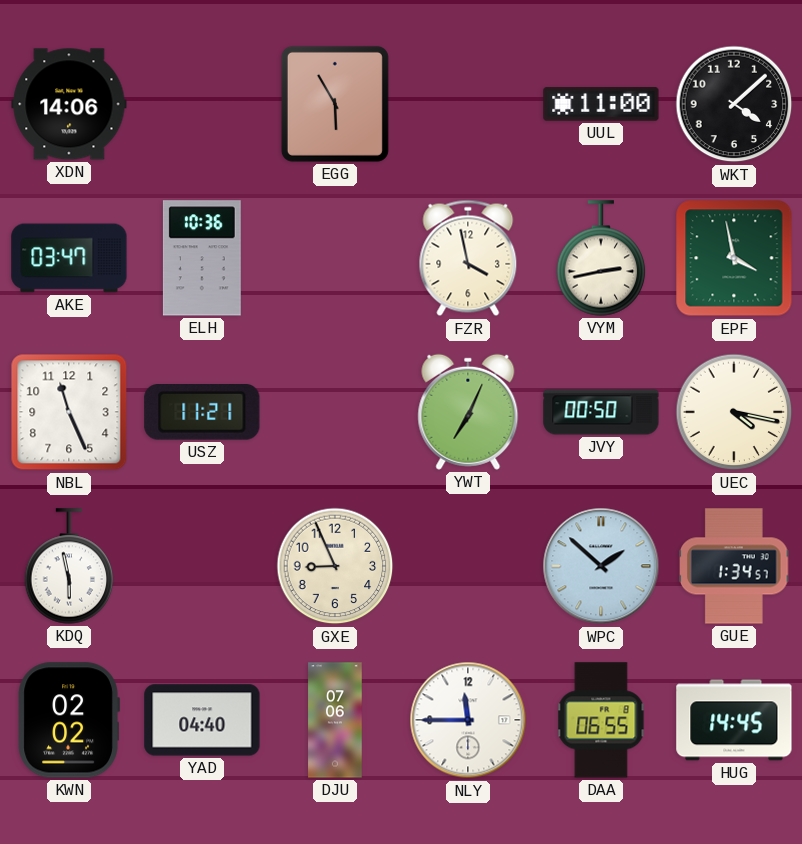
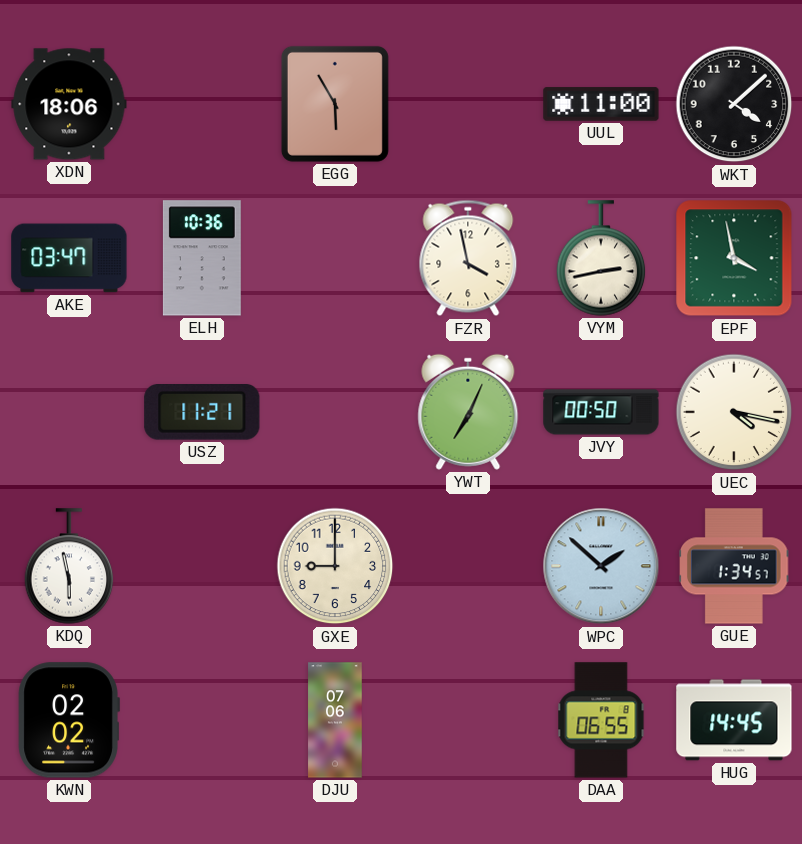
XDN: 14:06 -> 18:06 (69, 104)
NBL: 11:26 -> none (69, 412)
GXE: 8:56 -> 9:00 (335, 566)
YAD: 04:40 -> none (202, 720)
NLY: 11:45 -> none (468, 720)
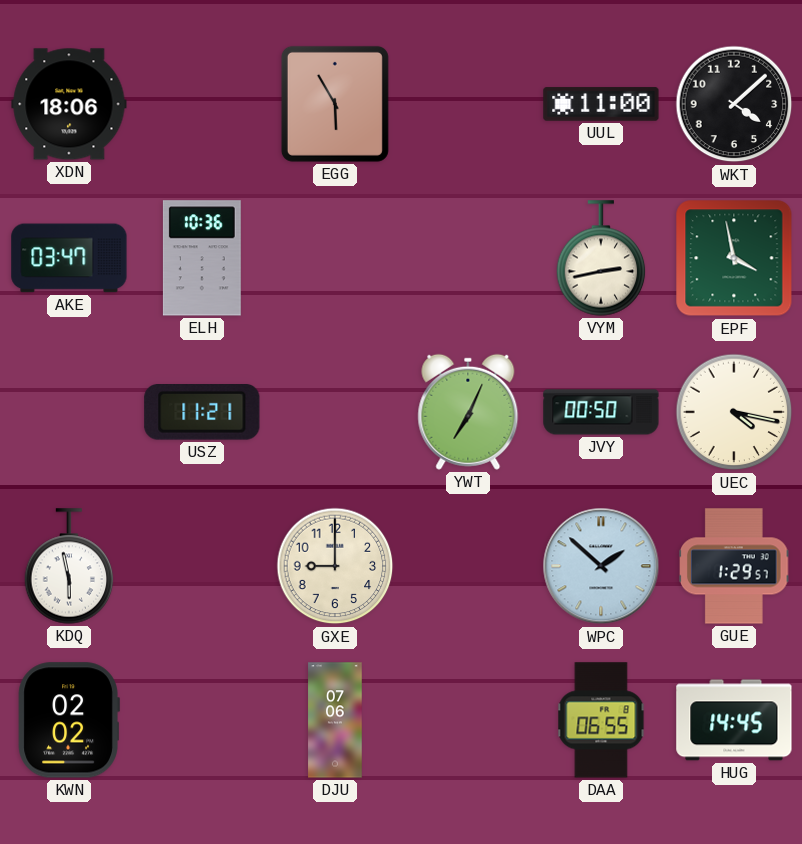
FZR: 3:58 -> none (468, 258)
GUE: 1:34 -> 1:29 (735, 566)
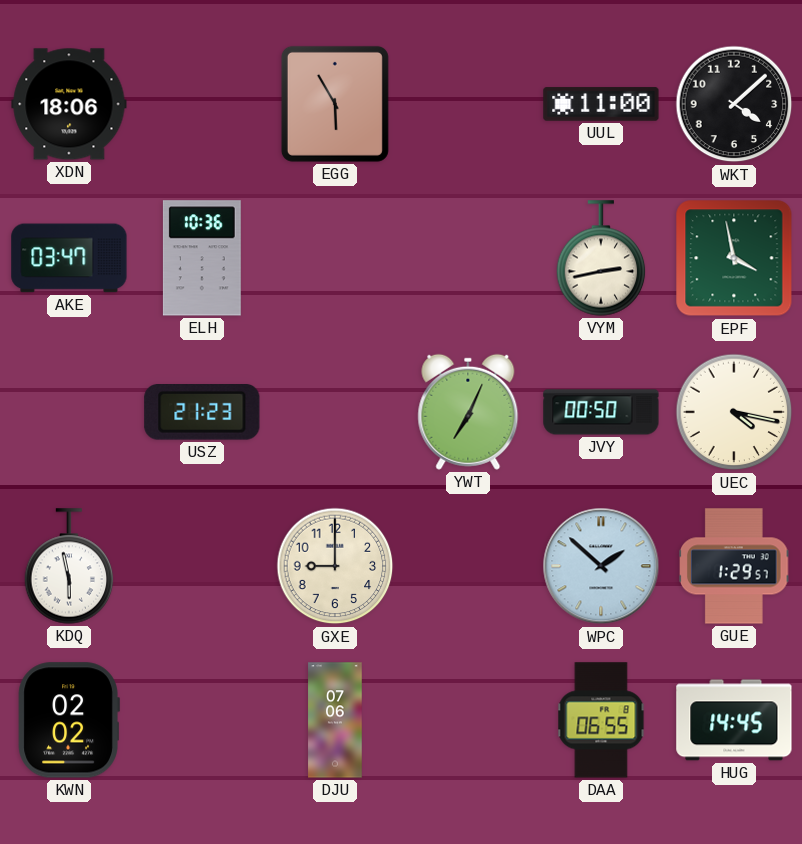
USZ: 11:21 -> 21:23 (202, 413)
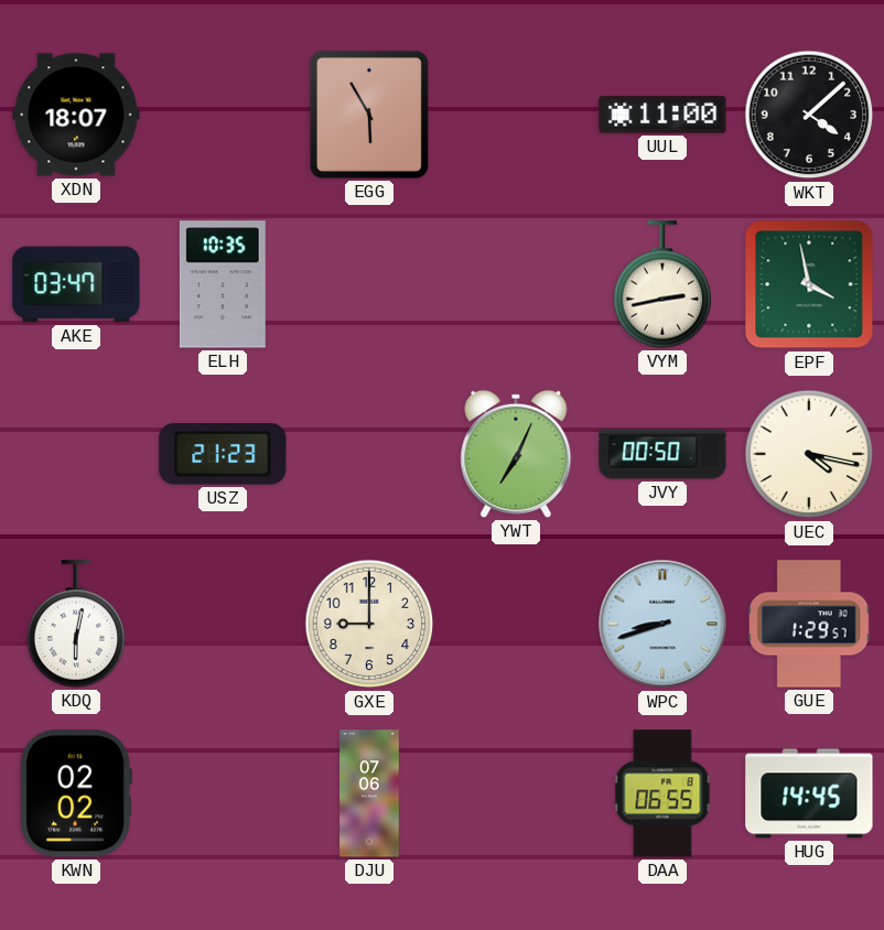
XDN: 18:06 -> 18:07 (76, 115)
ELH: 10:36 -> 10:35 (223, 284)
KDQ: 5:58 -> 6:02 (76, 624)
WPC: 1:52 -> 8:42 (662, 624)
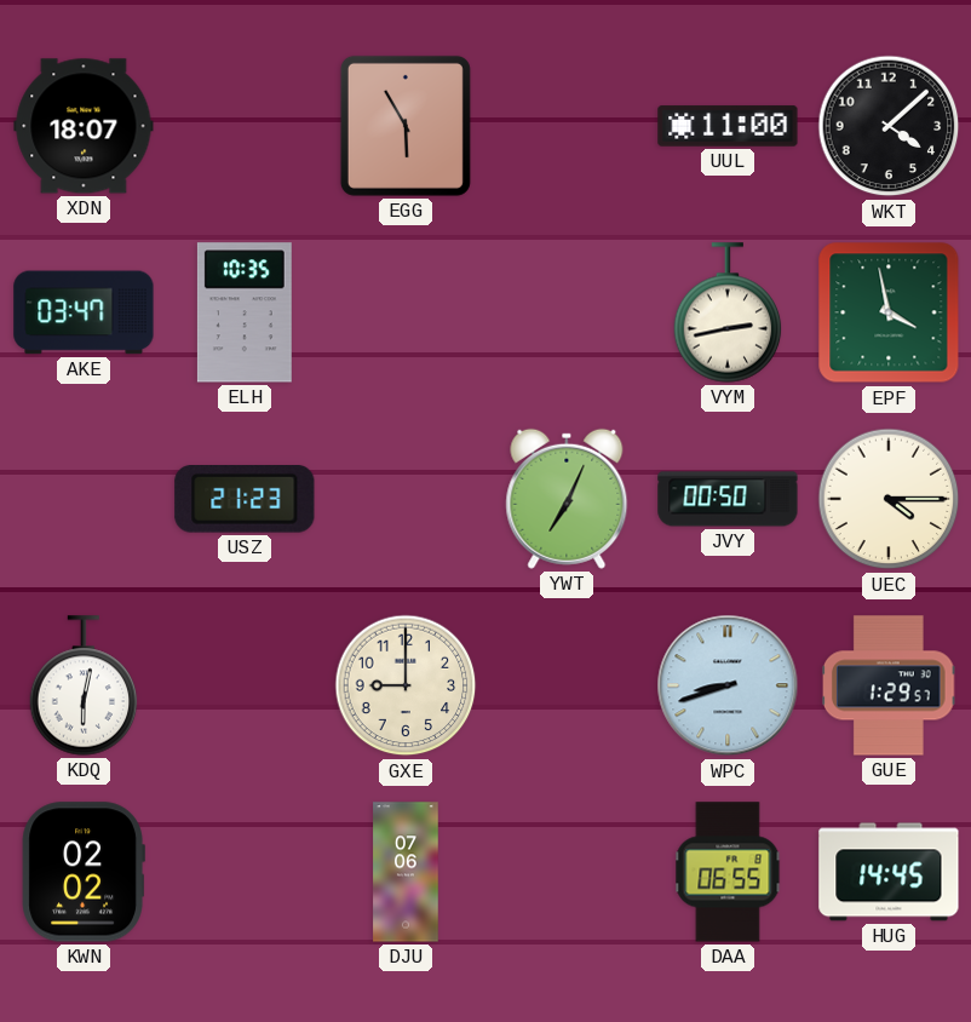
UEC: 4:17 -> 4:15 (889, 499)
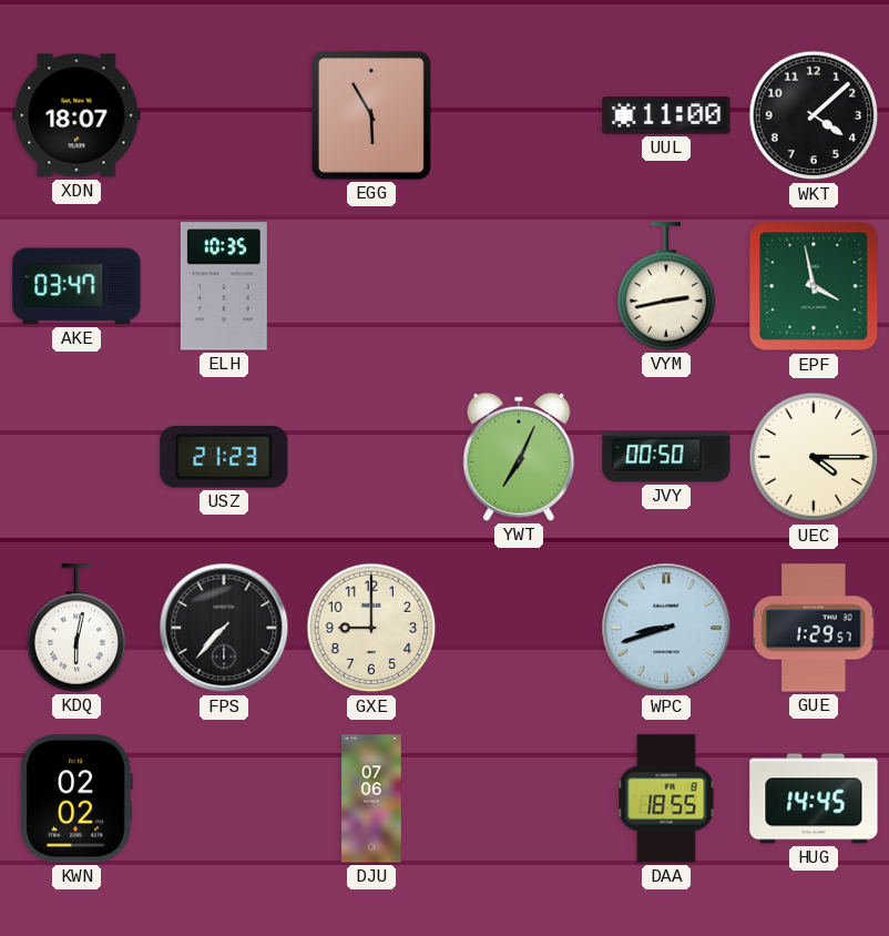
FPS: none -> 7:37 (224, 628)
DAA: 06:55 -> 18:55 (666, 798)
